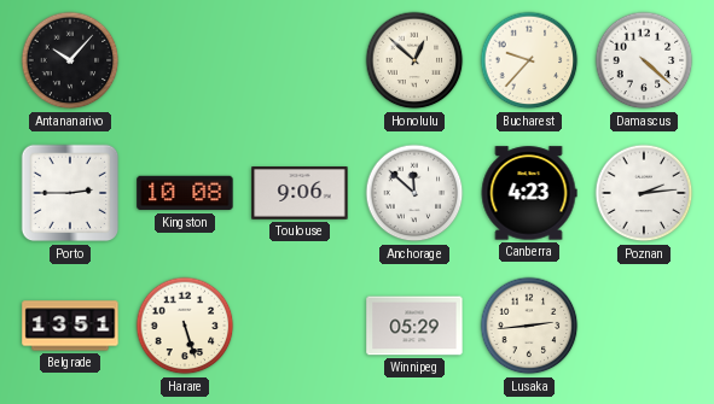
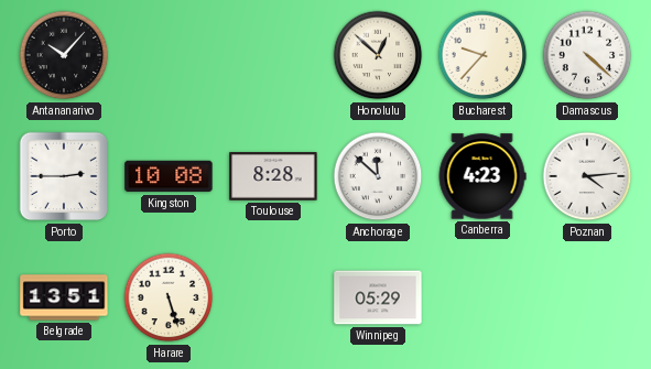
Toulouse: 9:06 -> 8:28 (273, 176)
Poznan: 2:14 -> 4:14 (587, 176)
Lusaka: 2:44 -> none (529, 326)
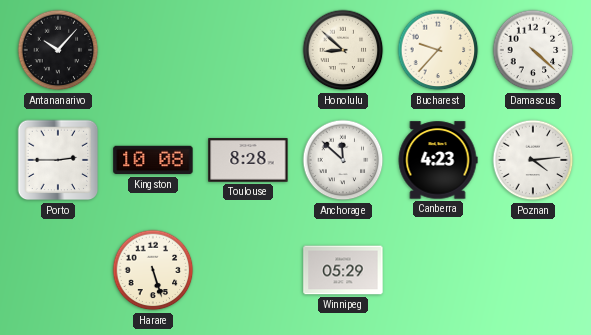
Honolulu: 12:52 -> 8:52 (343, 50)
Belgrade: 13:51 -> none (64, 297)
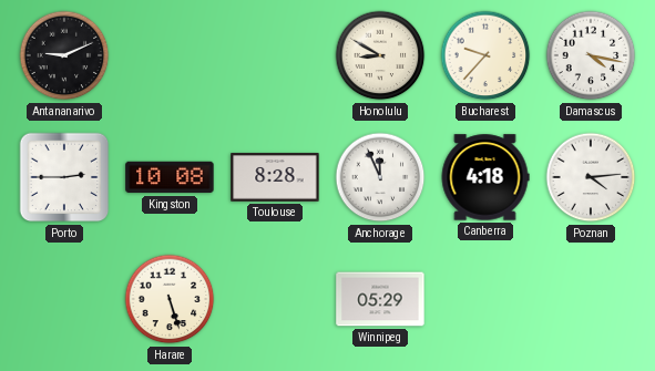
Antananarivo: 10:07 -> 9:11 (64, 55)
Honolulu: 8:52 -> 8:50 (380, 55)
Damascus: 4:22 -> 4:17 (591, 55)
Anchorage: 11:52 -> 11:56 (380, 177)
Canberra: 4:23 -> 4:18 (485, 177)
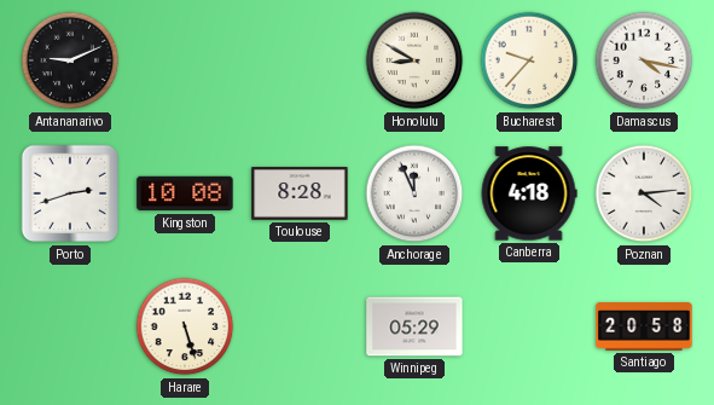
Porto: 2:45 -> 2:42 (70, 193)
Santiago: none -> 20:58 (644, 326)
